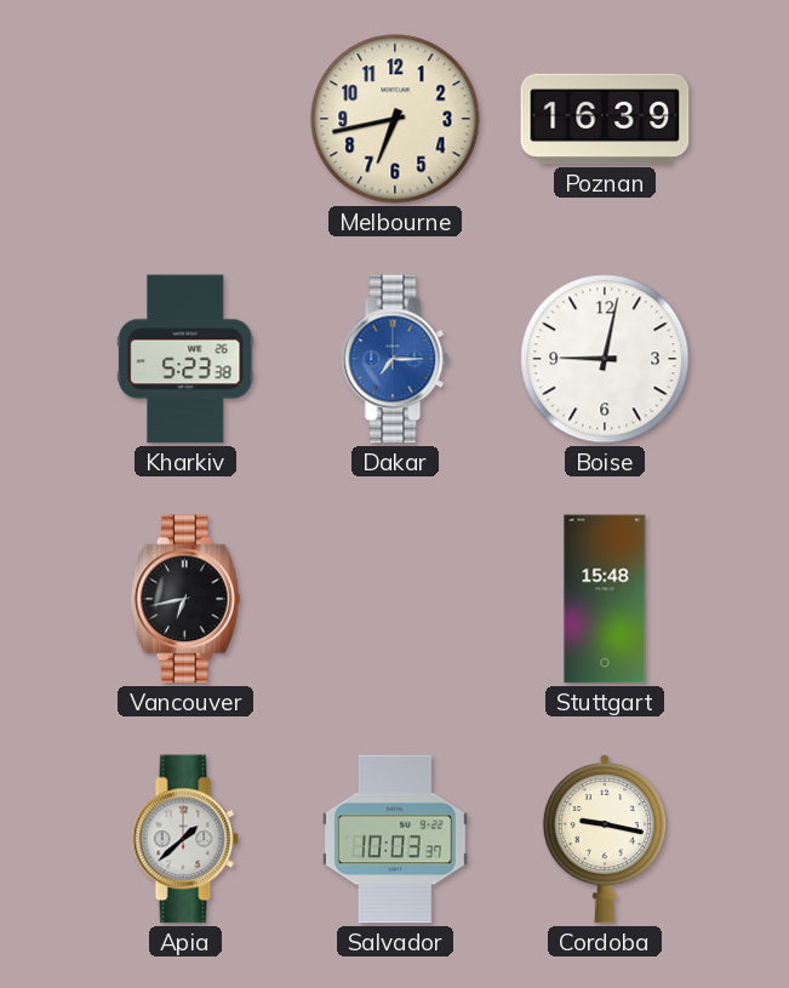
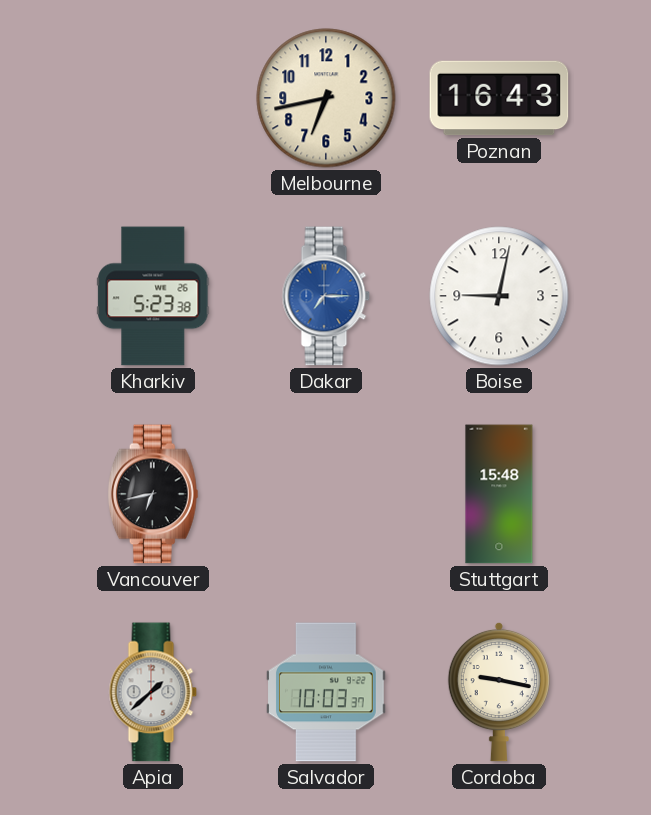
Poznan: 16:39 -> 16:43 (499, 98)
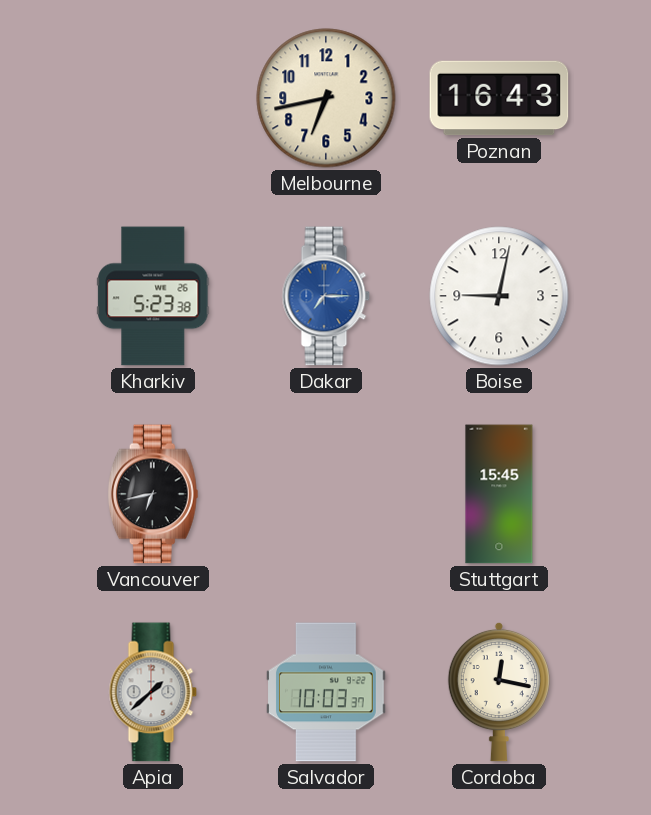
Stuttgart: 15:48 -> 15:45 (499, 494)
Cordoba: 9:17 -> 12:17 (499, 692)
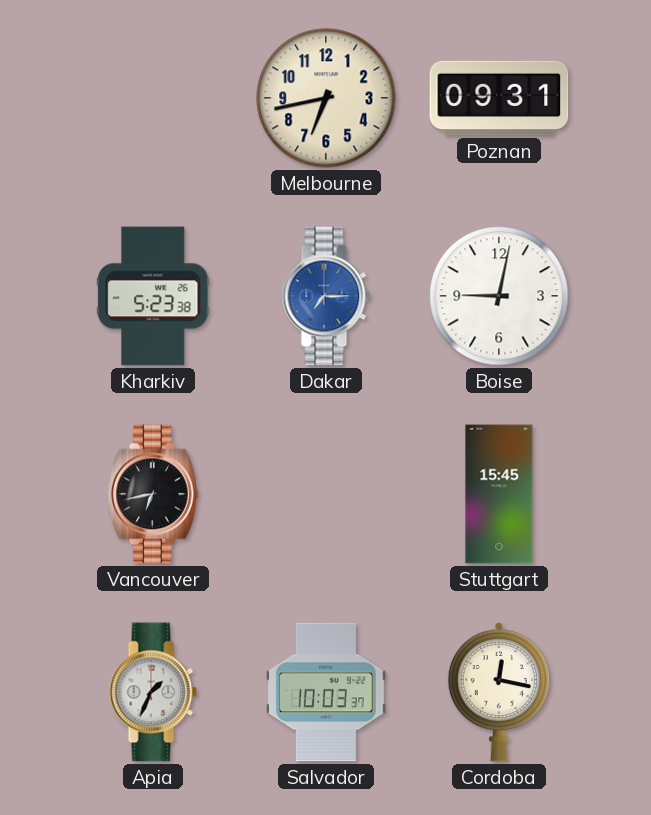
Poznan: 16:43 -> 09:31 (499, 98)
Apia: 1:38 -> 1:34 (153, 692)
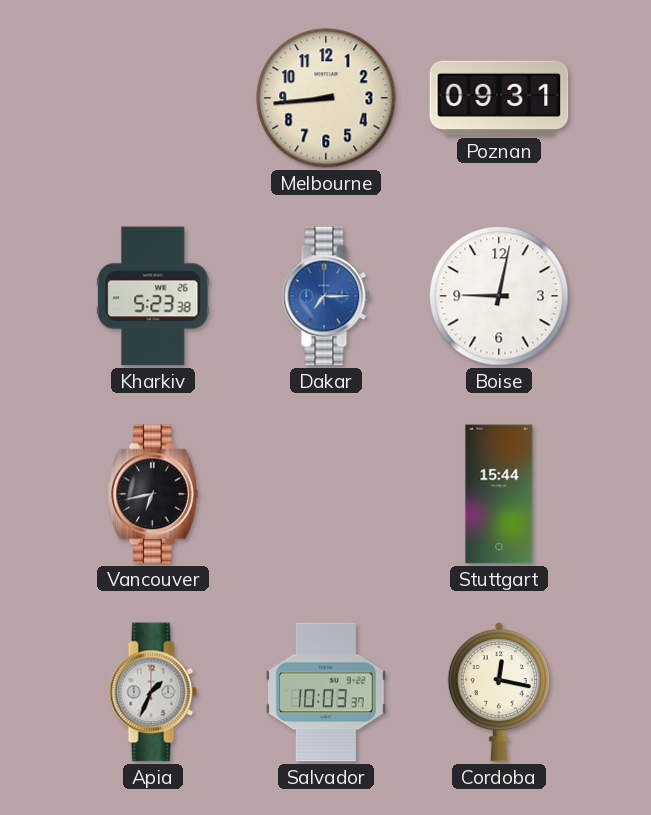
Melbourne: 6:43 -> 8:44 (326, 98)
Stuttgart: 15:45 -> 15:44 (499, 494)
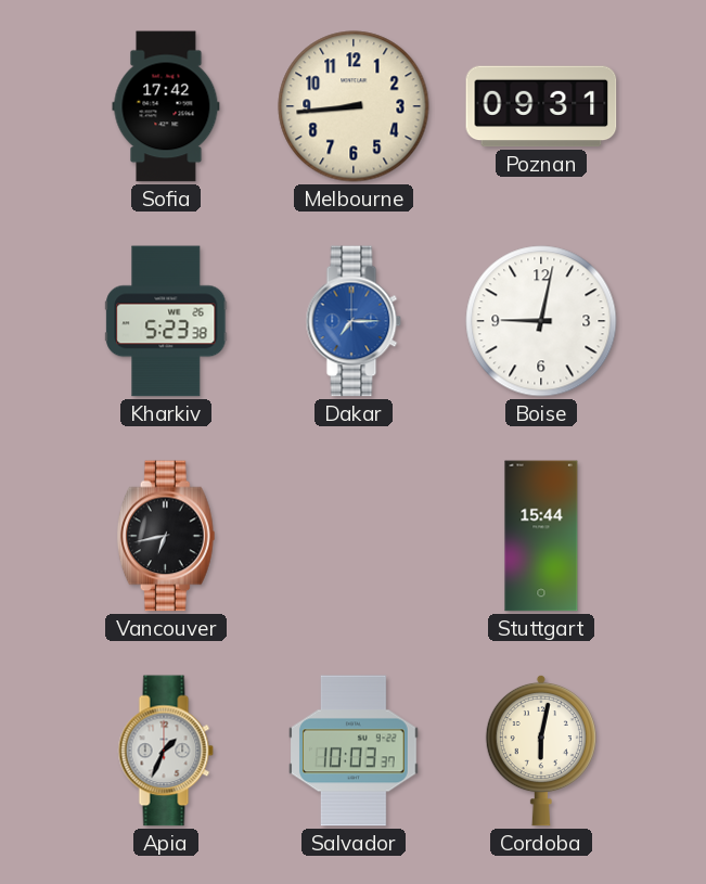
Sofia: none -> 17:42 (166, 106)
Cordoba: 12:17 -> 6:02 (541, 751)
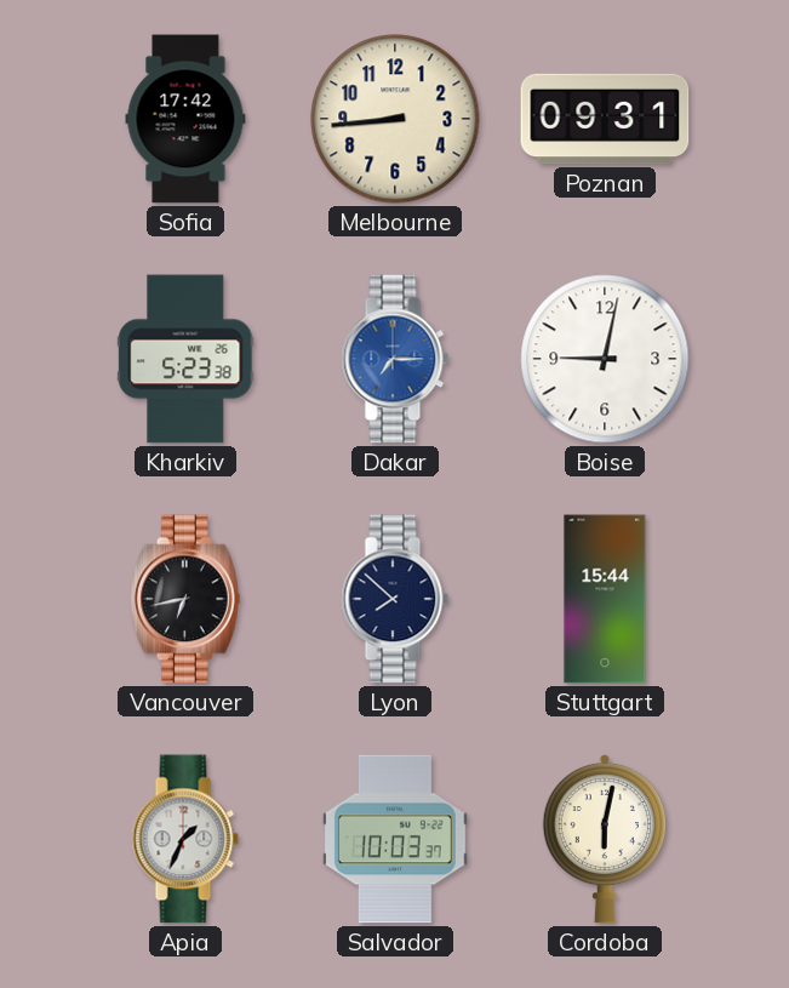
Lyon: none -> 7:52 (395, 599)
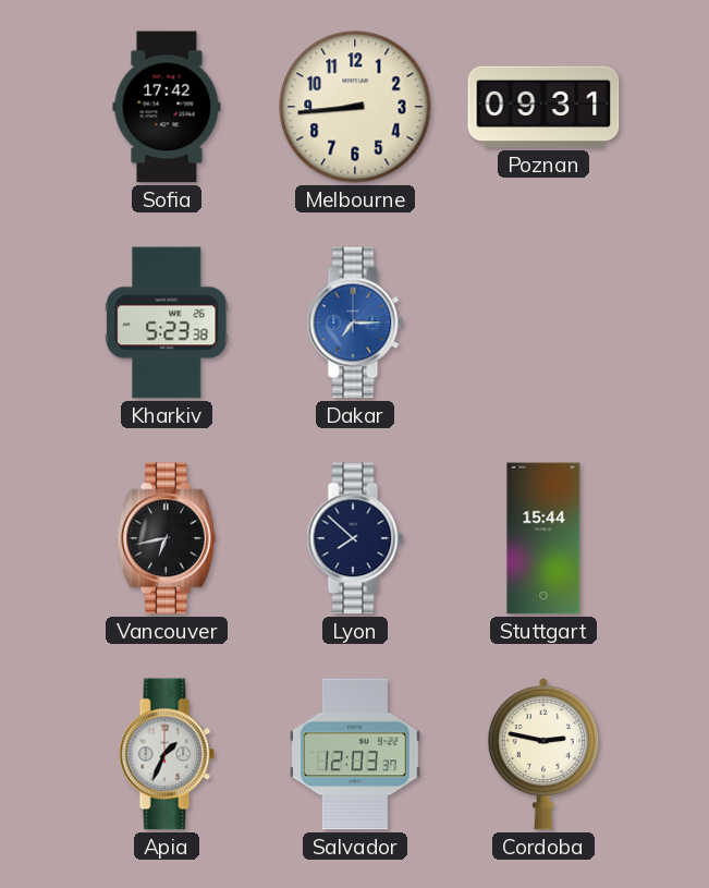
Boise: 9:02 -> none (605, 359)
Salvador: 10:03 -> 12:03 (356, 754)
Cordoba: 6:02 -> 2:47 (543, 754)
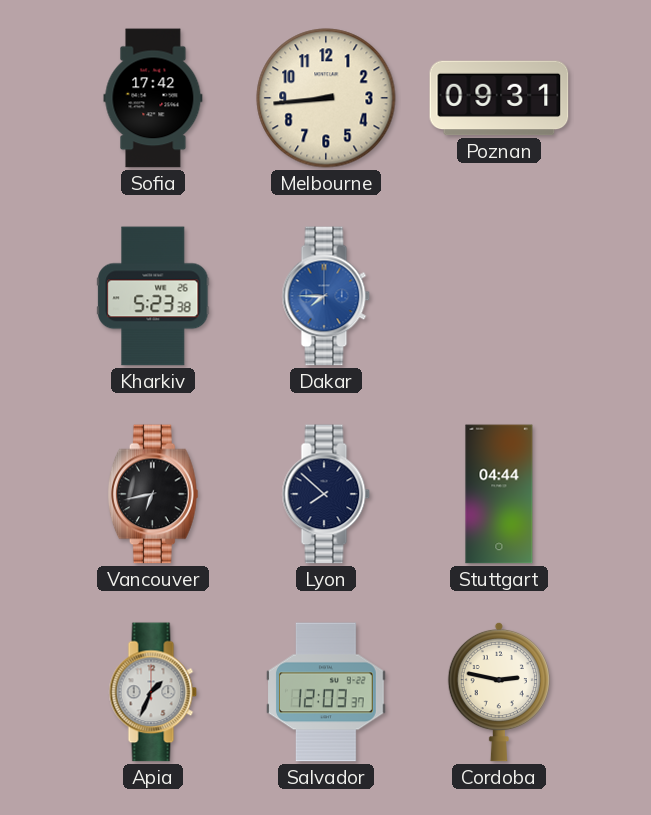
Dakar: 7:15 -> 7:45 (326, 296)
Stuttgart: 15:44 -> 04:44 (499, 494)
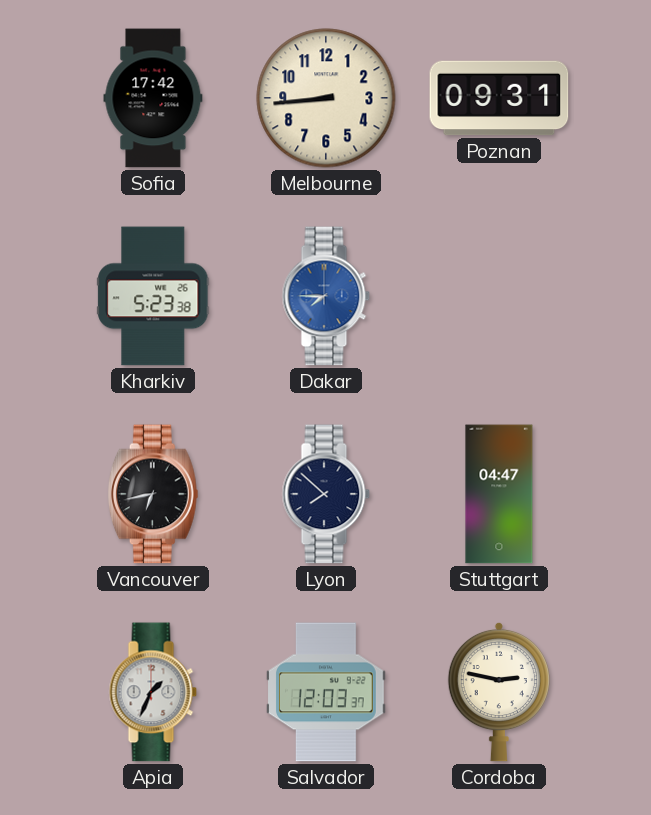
Stuttgart: 04:44 -> 04:47 (499, 494)
